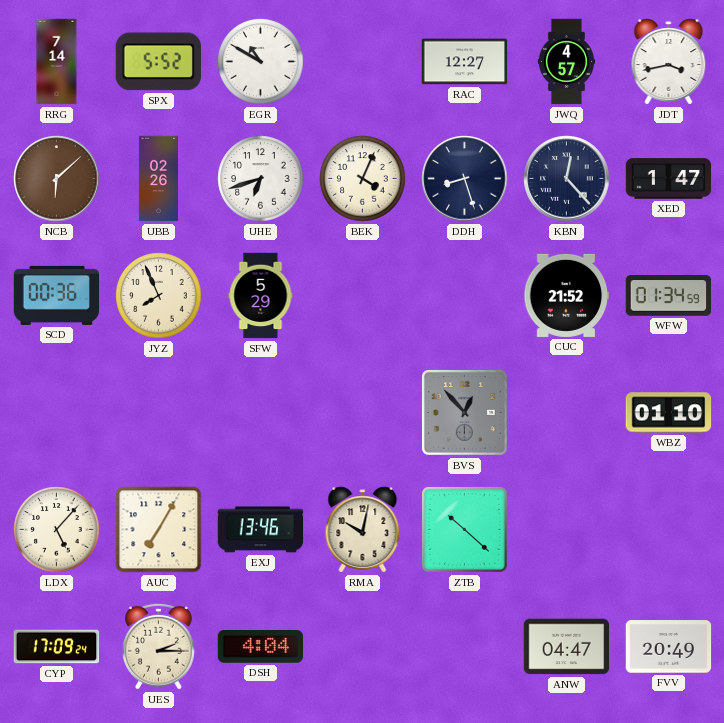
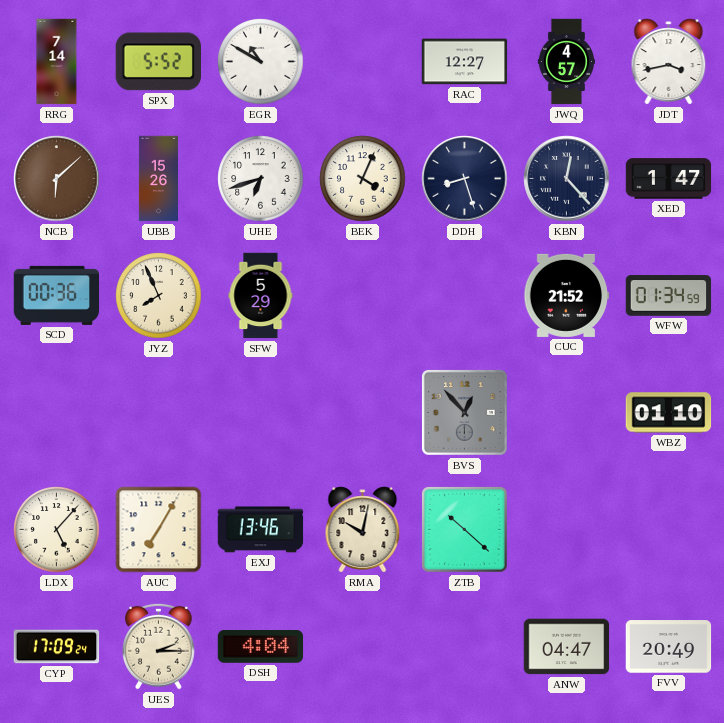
UBB: 02:26 -> 15:26 (158, 179)
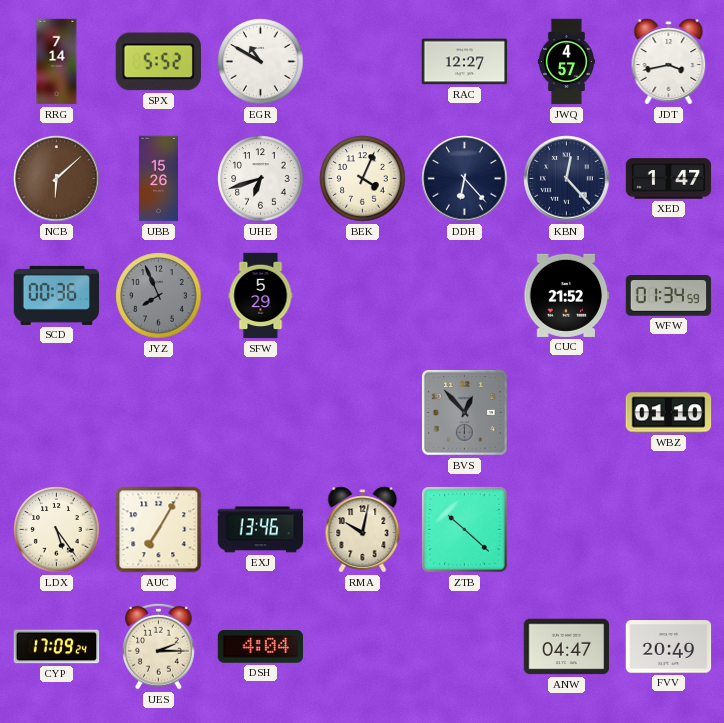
DDH: 8:27 -> 6:23 (465, 179)
JYZ dial: cream -> grey (159, 296)
LDX: 5:07 -> 5:24 (57, 530)
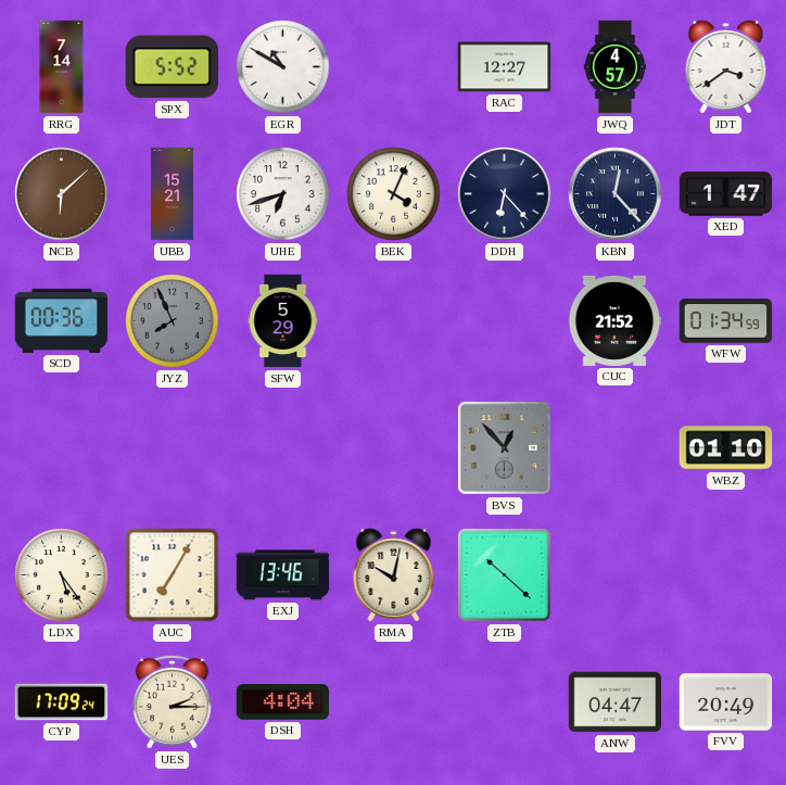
JDT: 3:43 -> 3:39 (726, 67)
UBB: 15:26 -> 15:21 (172, 194)
